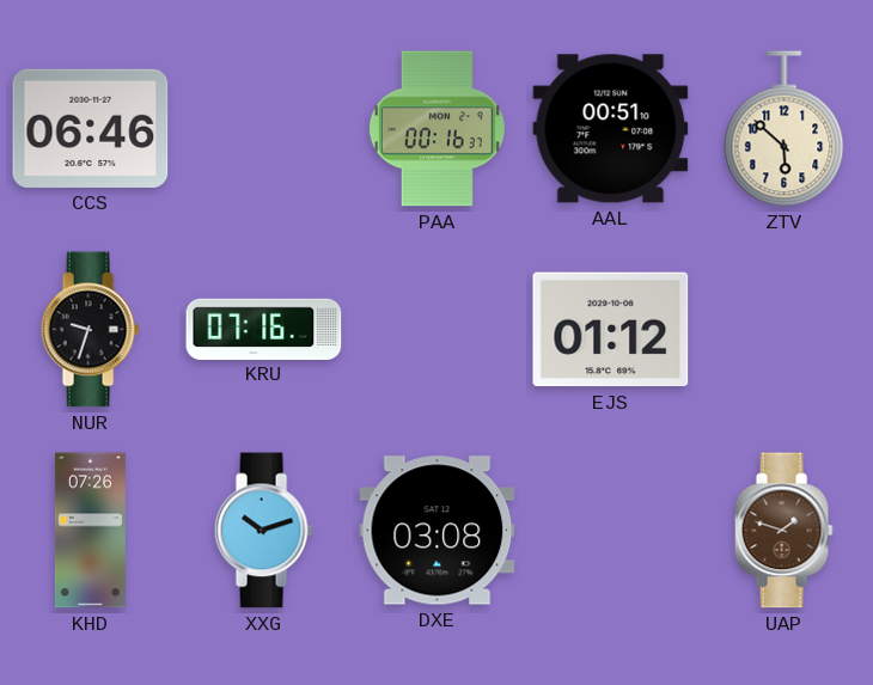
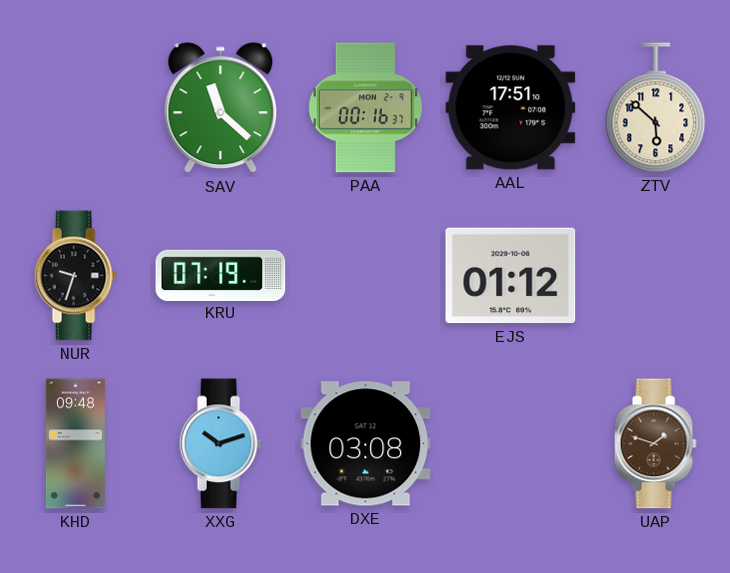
CCS: 06:46 -> none (91, 128)
SAV: none -> 11:22 (221, 108)
AAL: 00:51 -> 17:51 (511, 108)
KRU: 07:16 -> 07:19 (221, 275)
KHD: 07:26 -> 09:48 (75, 444)
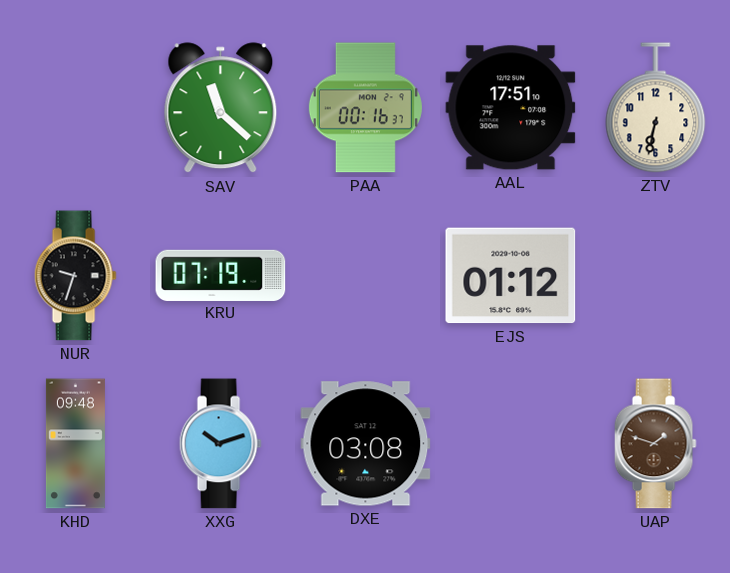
ZTV: 5:52 -> 6:32 (656, 108)
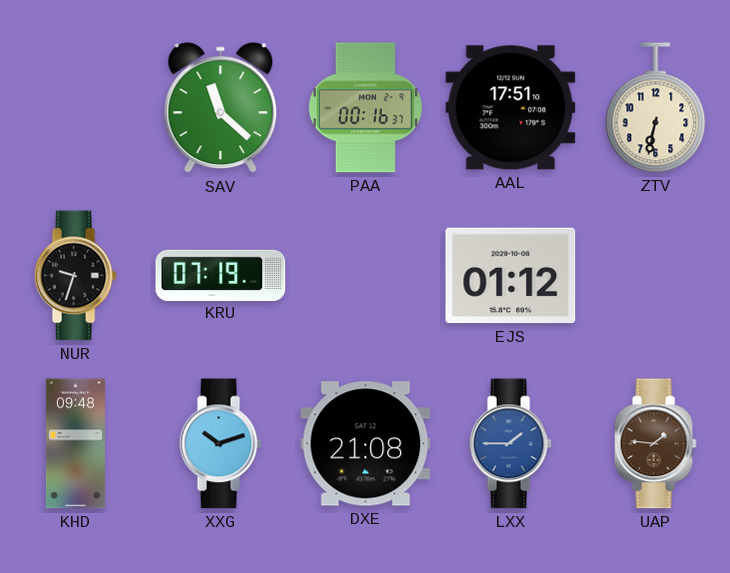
DXE: 03:08 -> 21:08 (366, 444)
LXX: none -> 1:45 (510, 444)
UAP: 1:48 -> 1:46 (655, 444)
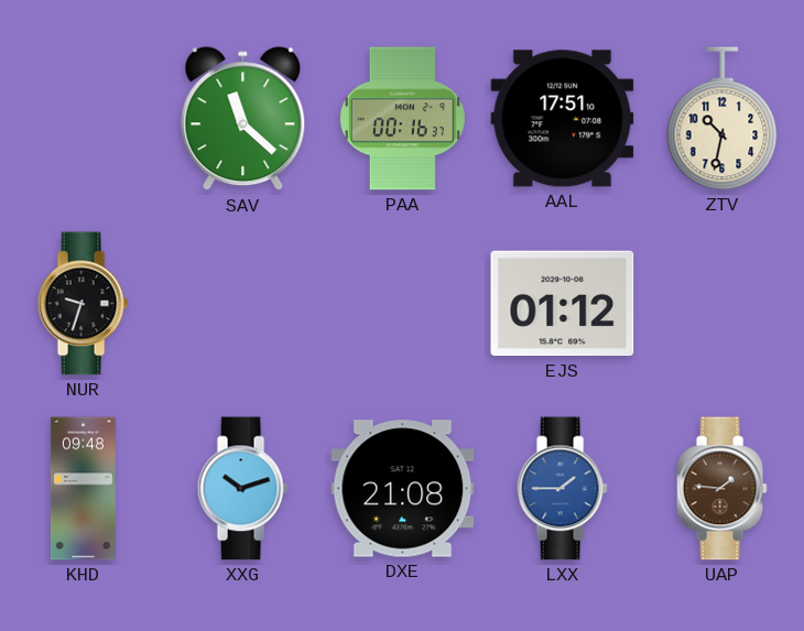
ZTV: 6:32 -> 10:32 (722, 119)
KRU: 07:19 -> none (221, 275)
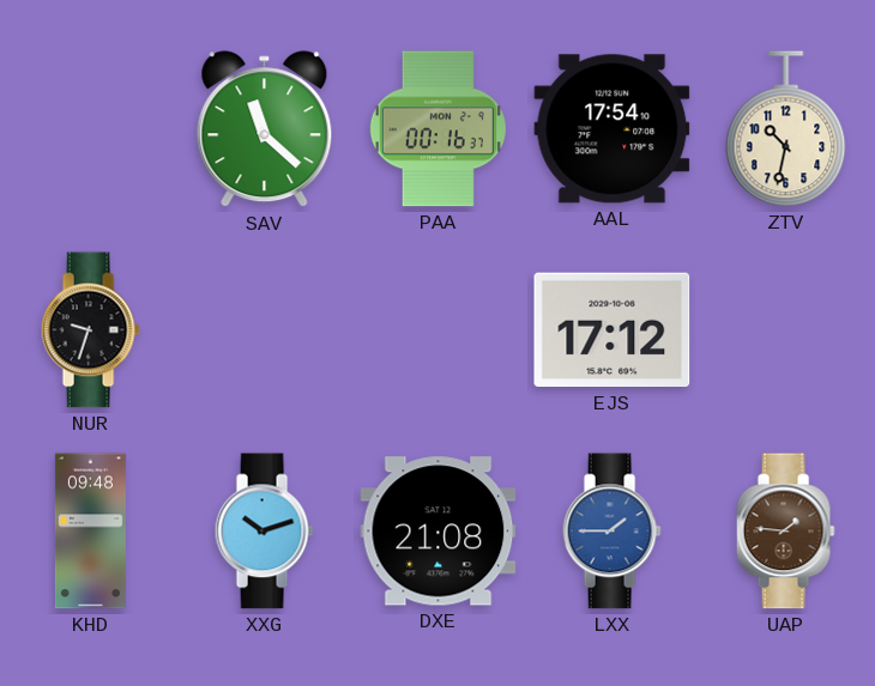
AAL: 17:51 -> 17:54 (612, 129)
EJS: 01:12 -> 17:12 (612, 330)
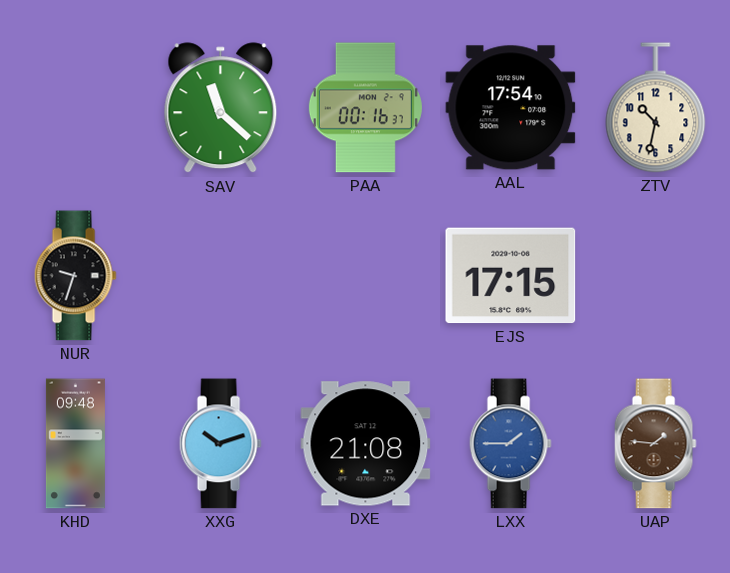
EJS: 17:12 -> 17:15 (511, 276)
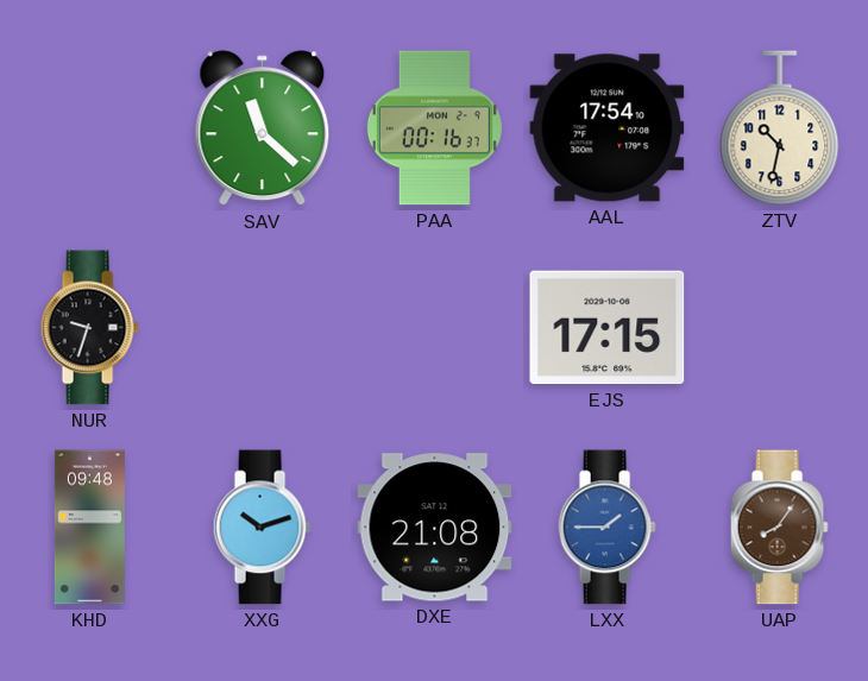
UAP: 1:46 -> 8:06 (779, 528)
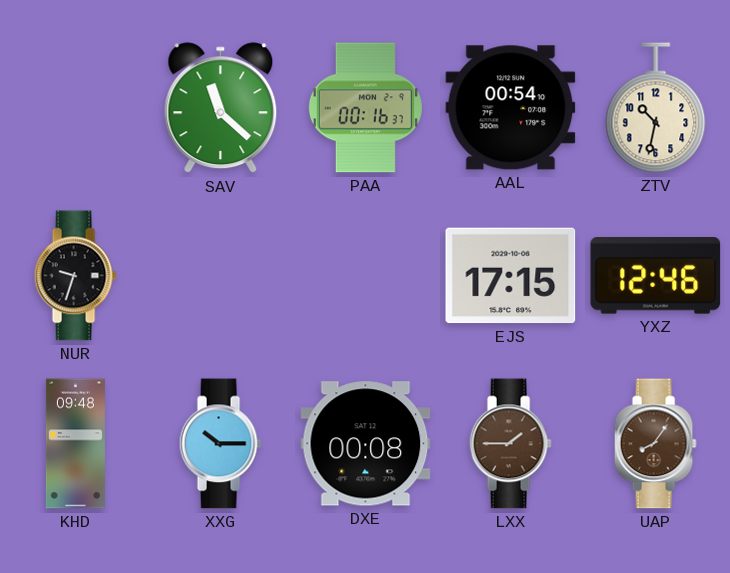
AAL: 17:54 -> 00:54 (511, 108)
YXZ: none -> 12:46 (656, 276)
XXG: 10:12 -> 10:15 (220, 444)
DXE: 21:08 -> 00:08 (366, 444)
LXX dial: blue -> brown (510, 444)
